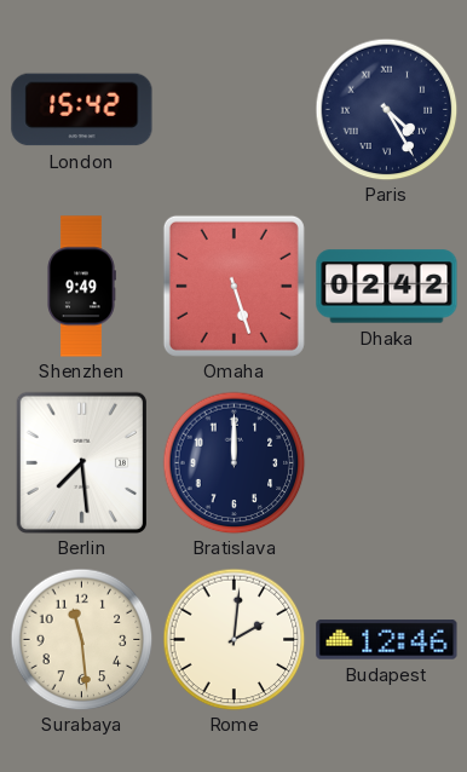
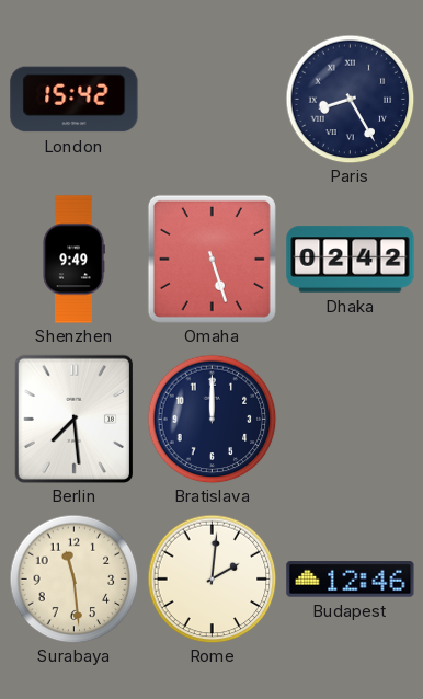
Paris: 4:25 -> 8:25 (350, 99)
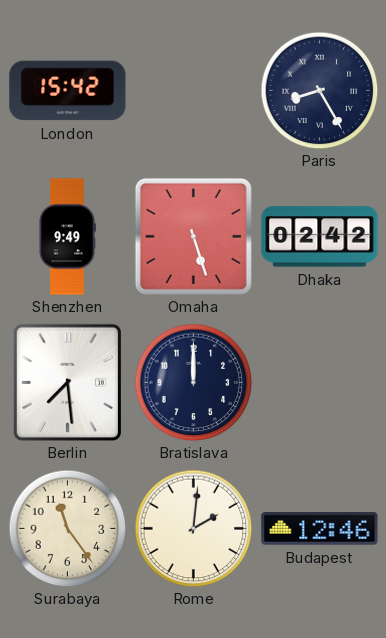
Surabaya: 11:29 -> 11:24 (67, 528)
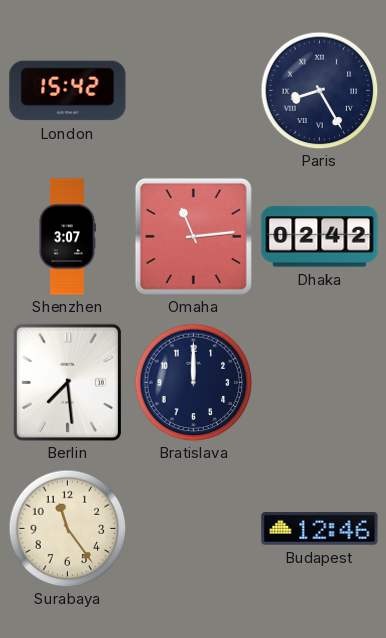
Shenzhen: 9:49 -> 3:07 (67, 237)
Omaha: 5:27 -> 11:14 (193, 236)
Rome: 2:01 -> none (193, 528)
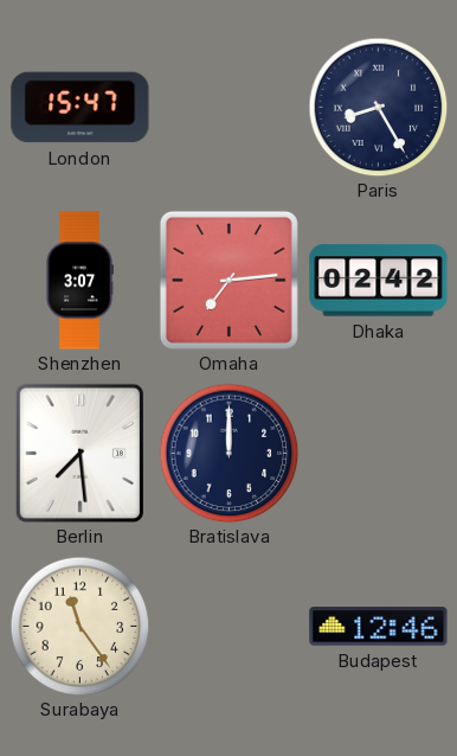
London: 15:42 -> 15:47 (81, 108)
Omaha: 11:14 -> 7:14 (228, 280)
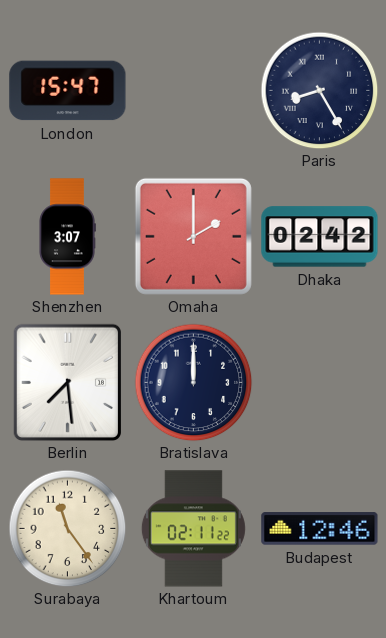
Omaha: 7:14 -> 2:00 (193, 236)
Khartoum: none -> 02:11 (193, 529)
